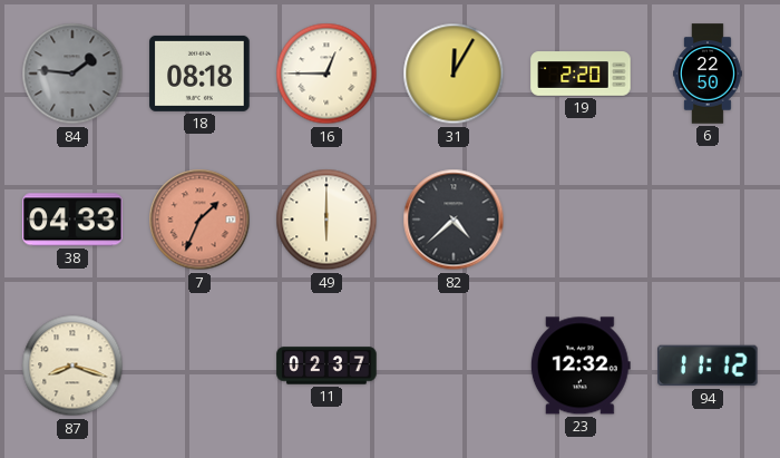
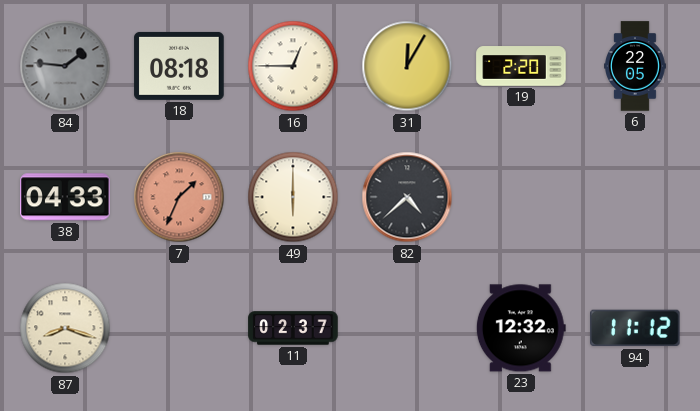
6: 22:50 -> 22:05 (636, 66)
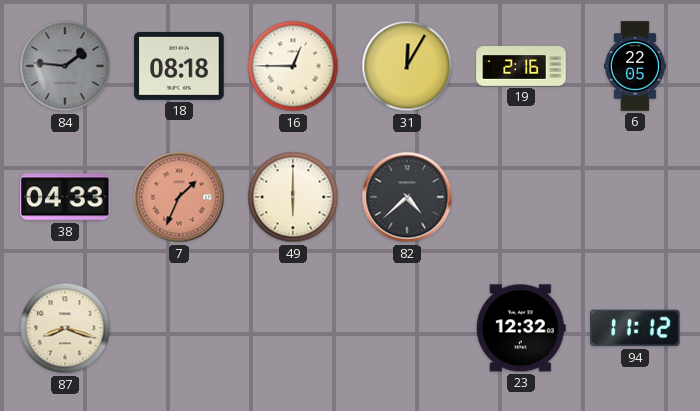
19: 2:20 -> 2:16 (521, 66)
11: 02:37 -> none (293, 328)
